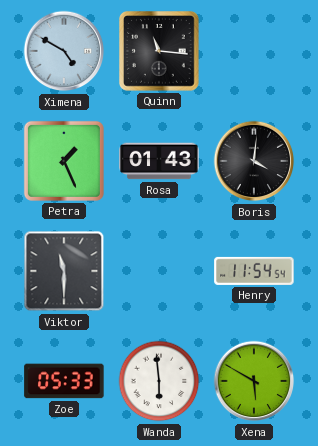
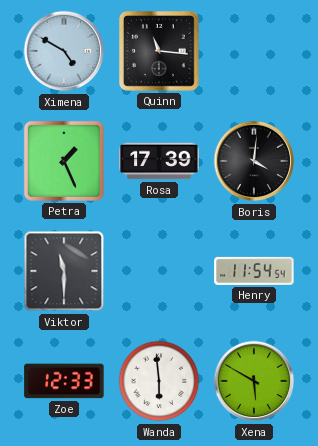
Rosa: 01:43 -> 17:39 (159, 161)
Zoe: 05:33 -> 12:33 (64, 381)
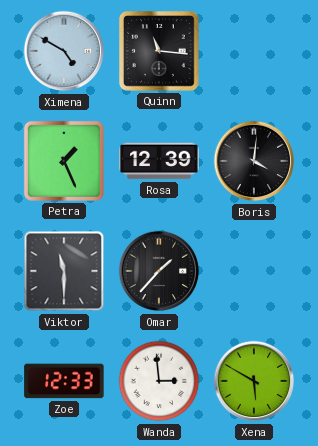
Rosa: 17:39 -> 12:39 (159, 161)
Omar: none -> 1:37 (159, 271)
Henry: 11:54 -> none (254, 271)
Wanda: 5:59 -> 2:59 (159, 381)
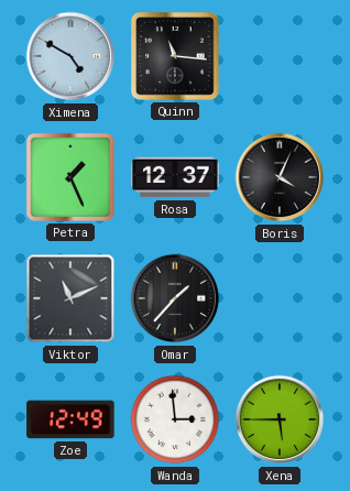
Rosa: 12:39 -> 12:37 (175, 177)
Boris: 4:01 -> 4:04 (280, 177)
Viktor: 11:30 -> 11:11 (70, 298)
Zoe: 12:33 -> 12:49 (70, 419)
Xena: 5:50 -> 5:45 (280, 419)
